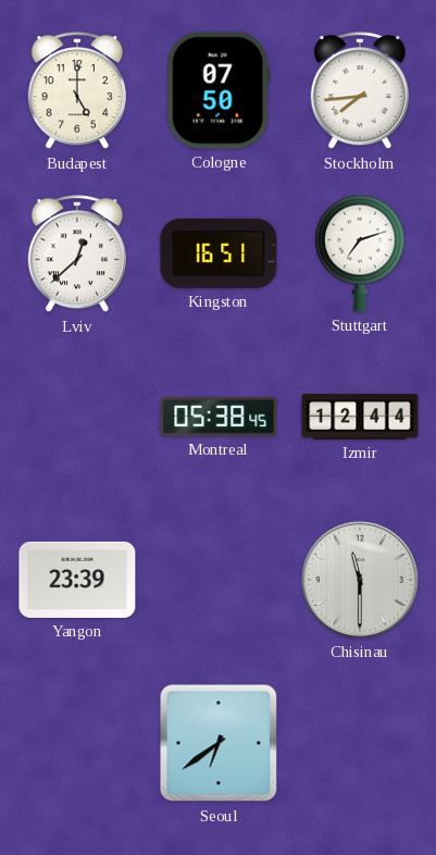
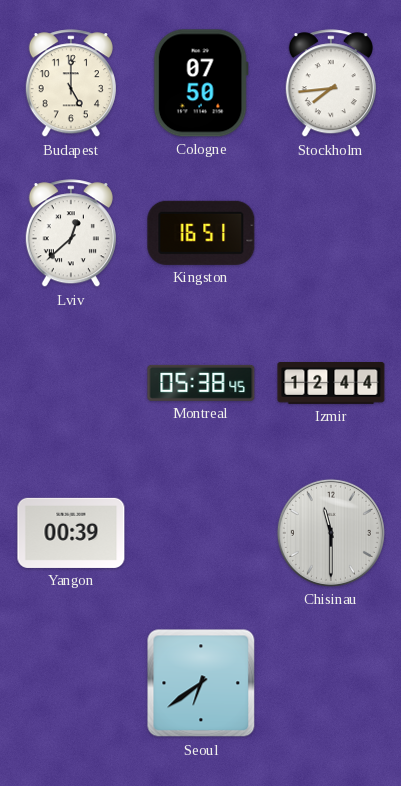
Stuttgart: 7:12 -> none (360, 253)
Yangon: 23:39 -> 00:39 (71, 533)
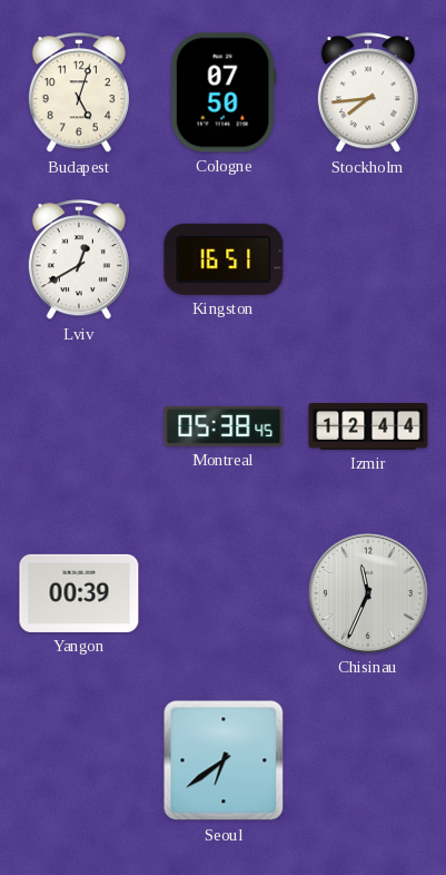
Budapest: 5:00 -> 5:03 (79, 94)
Lviv: 12:38 -> 12:40 (79, 260)
Chisinau: 11:30 -> 11:34 (368, 593)
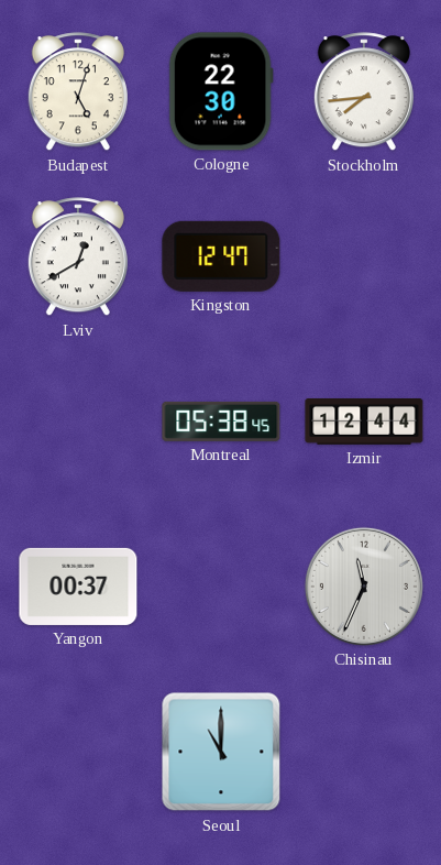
Cologne: 07:50 -> 22:30 (221, 91)
Kingston: 16:51 -> 12:47 (221, 256)
Yangon: 00:39 -> 00:37 (78, 587)
Seoul: 6:39 -> 11:00 (221, 752)
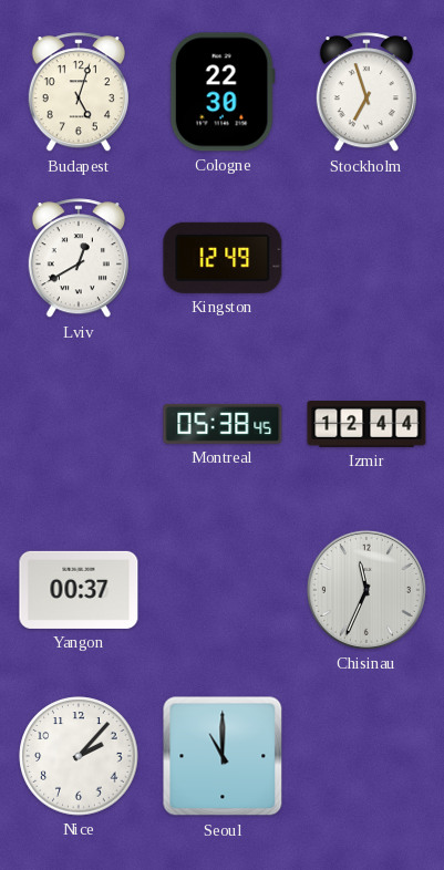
Stockholm: 7:44 -> 6:57 (366, 93)
Kingston: 12:47 -> 12:49 (223, 258)
Nice: none -> 2:07 (79, 756)
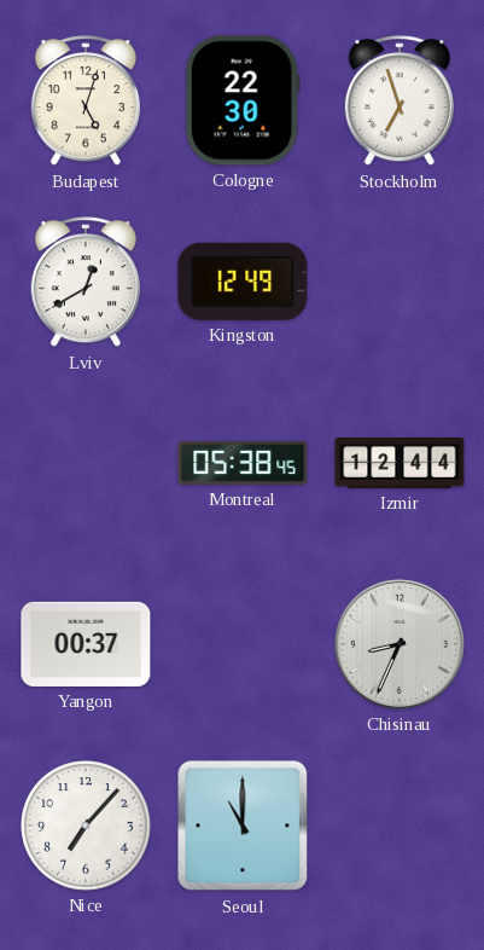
Chisinau: 11:34 -> 8:34 (400, 644)
Nice: 2:07 -> 7:07 (86, 826)
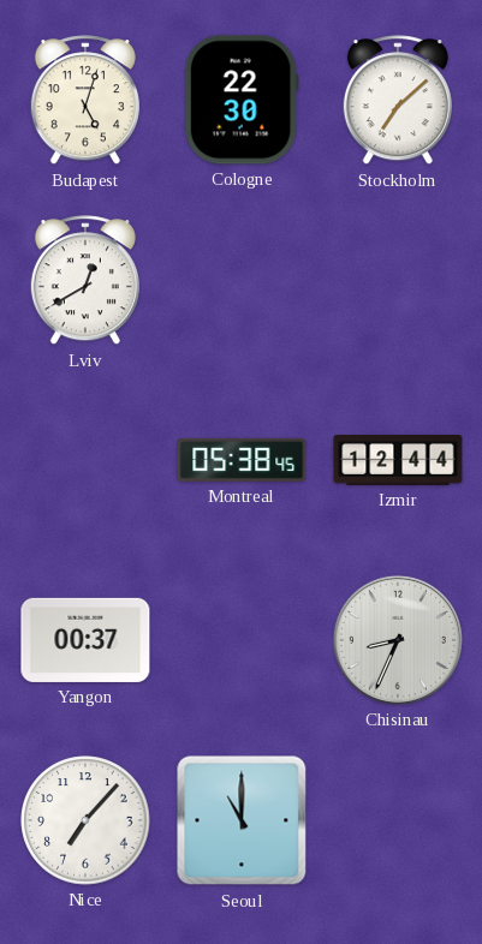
Stockholm: 6:57 -> 7:08 (398, 101)
Kingston: 12:49 -> none (243, 282)
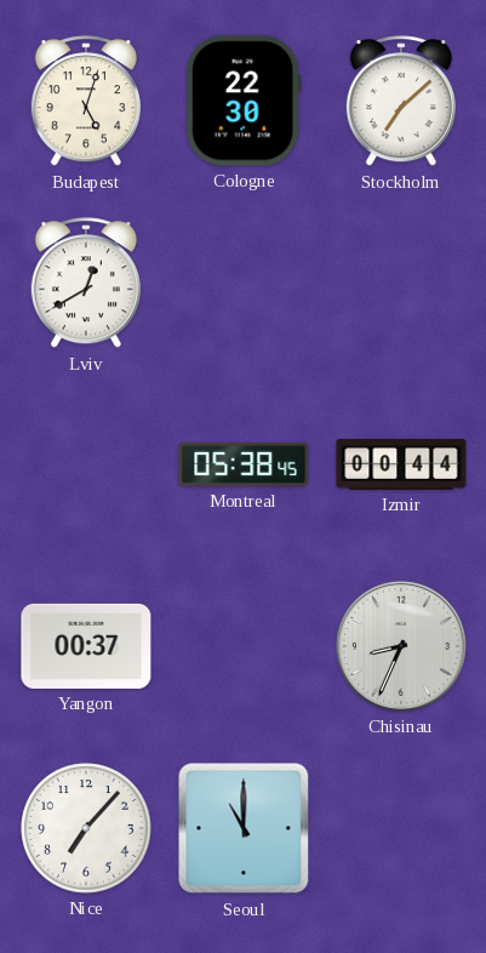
Izmir: 12:44 -> 00:44 (401, 466)
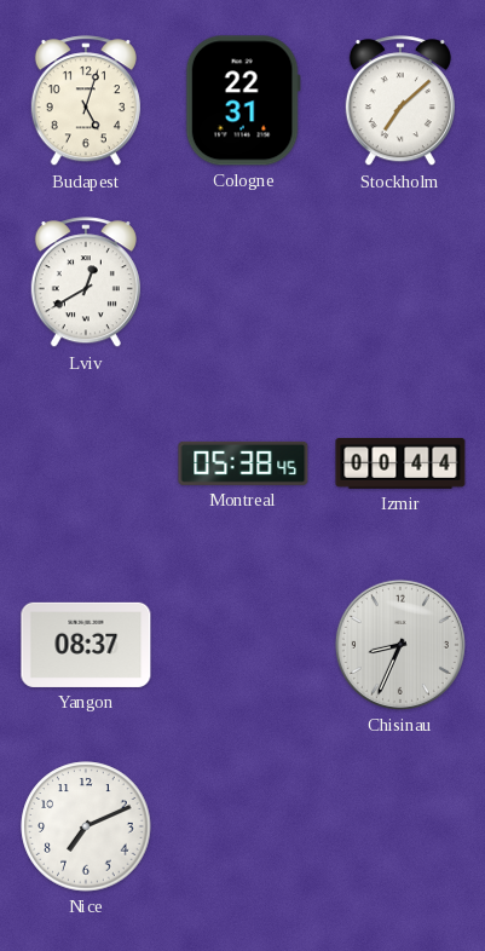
Cologne: 22:30 -> 22:31 (243, 100)
Yangon: 00:37 -> 08:37 (86, 645)
Nice: 7:07 -> 7:11 (86, 826)
Seoul: 11:00 -> none (244, 828)
